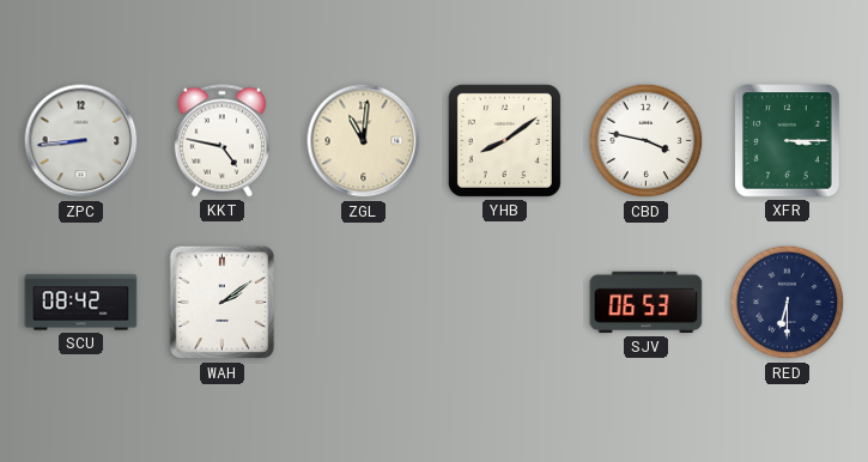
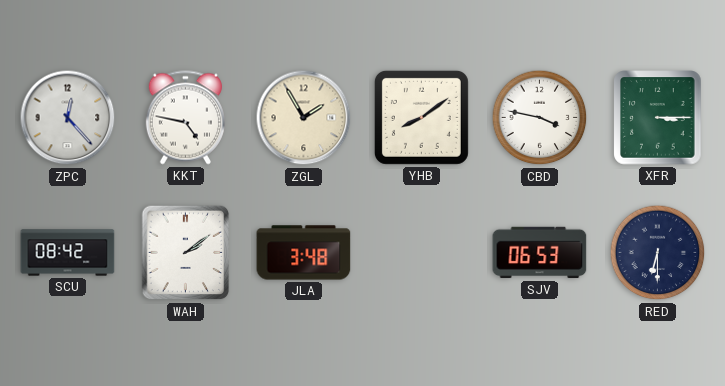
ZPC: 8:44 -> 12:23 (68, 118)
ZGL: 11:01 -> 1:55 (304, 118)
JLA: none -> 3:48 (304, 253)
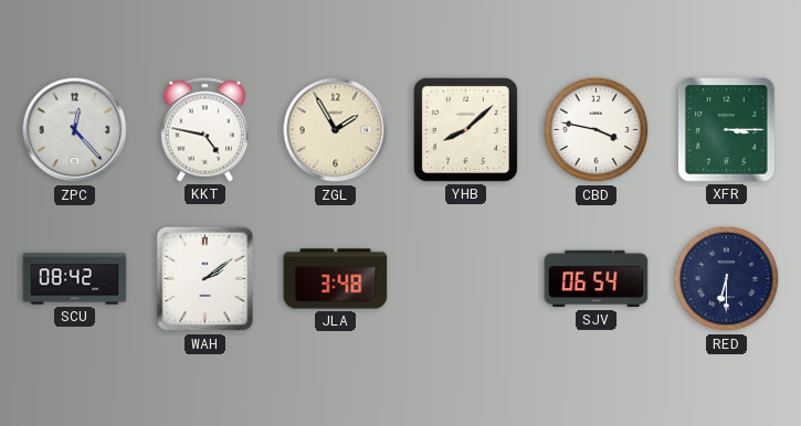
YHB: 8:09 -> 8:08 (465, 129)
SJV: 06:53 -> 06:54 (597, 279)
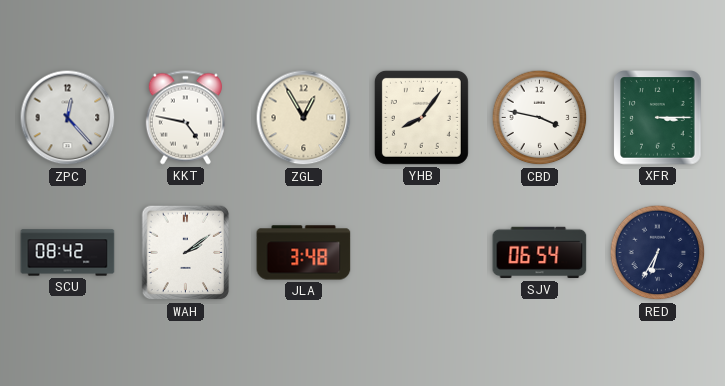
ZGL: 1:55 -> 12:55 (304, 118)
YHB: 8:08 -> 8:06 (421, 117)
RED: 6:30 -> 6:35 (658, 253)
